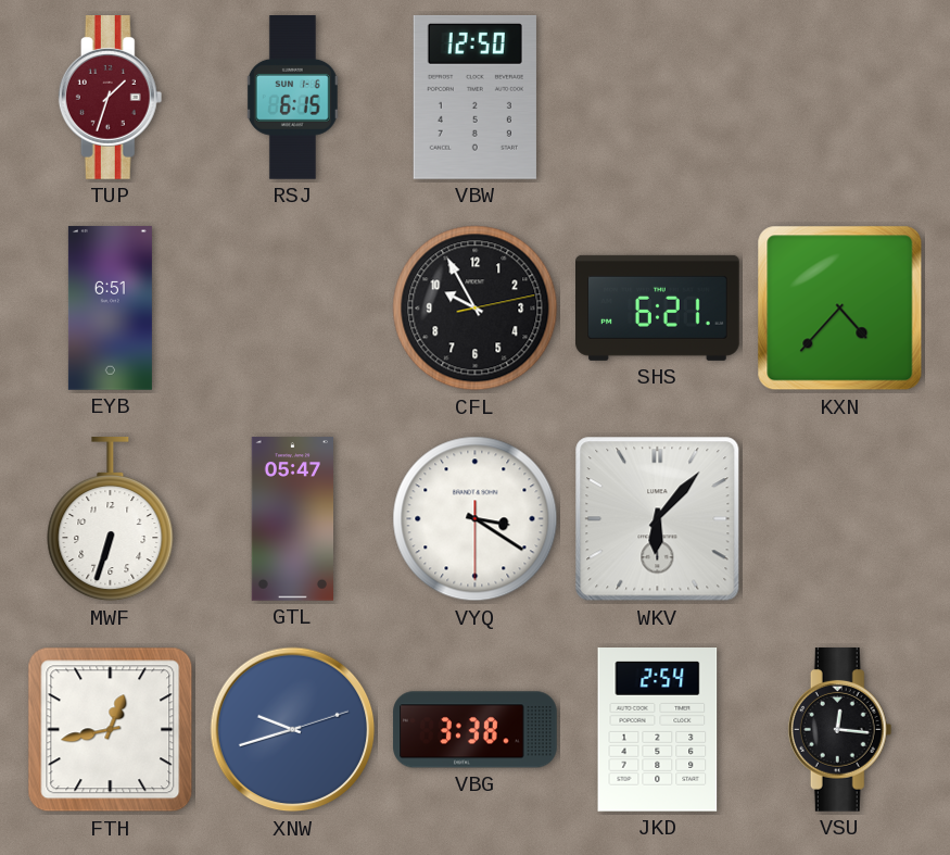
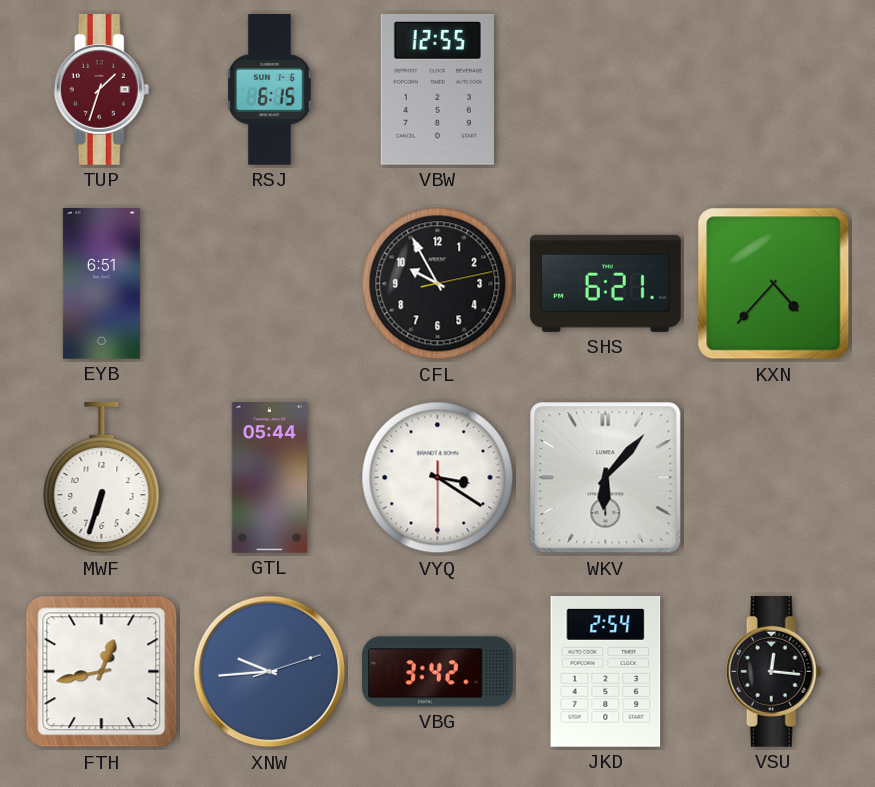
VBW: 12:50 -> 12:55 (437, 89)
GTL: 05:47 -> 05:44 (269, 478)
XNW: 9:42 -> 9:44 (270, 672)
VBG: 3:38 -> 3:42 (438, 672)
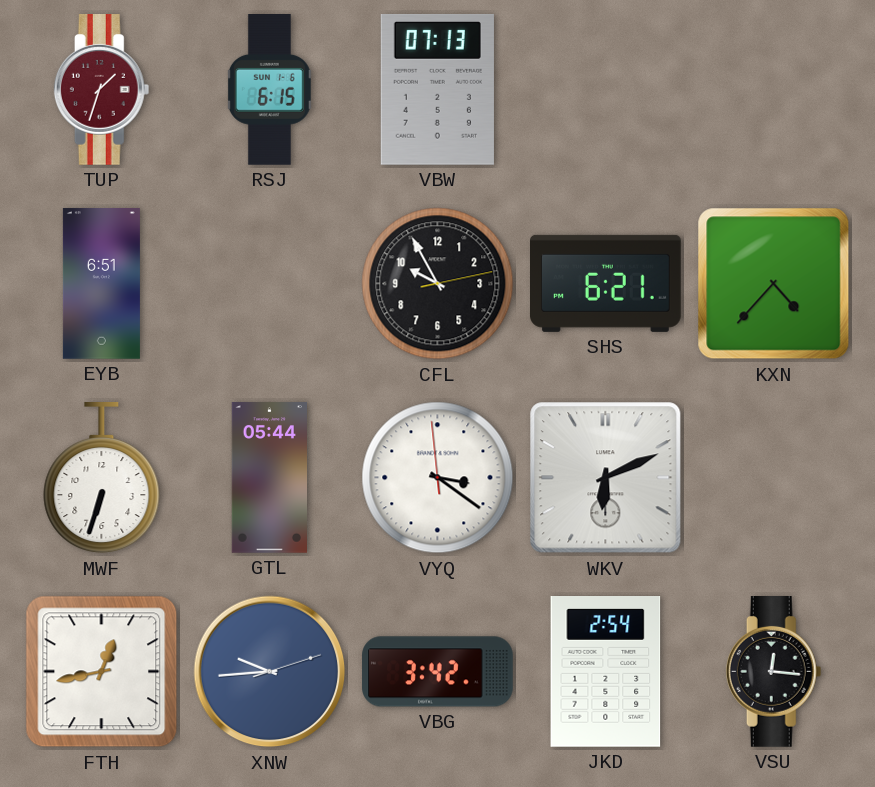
VBW: 12:55 -> 07:13 (437, 89)
VYQ: 3:20:30 -> 3:20:59 (438, 478)
WKV: 6:07 -> 6:11 (606, 478)
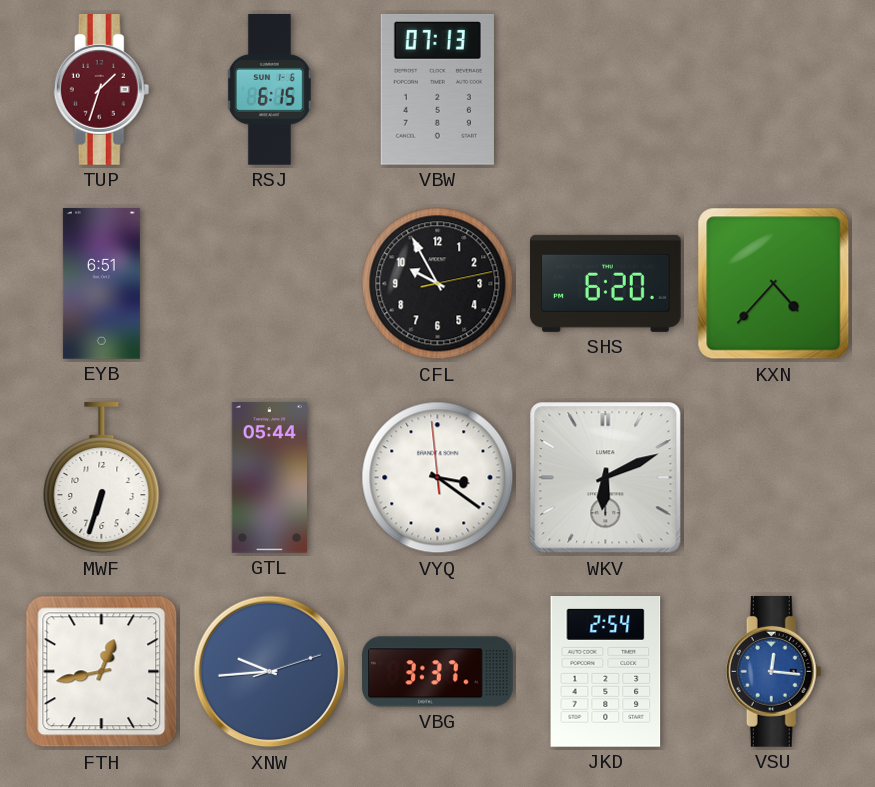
SHS: 6:21 -> 6:20 (606, 283)
VBG: 3:42 -> 3:37 (438, 672)
VSU dial: black -> blue (774, 672)
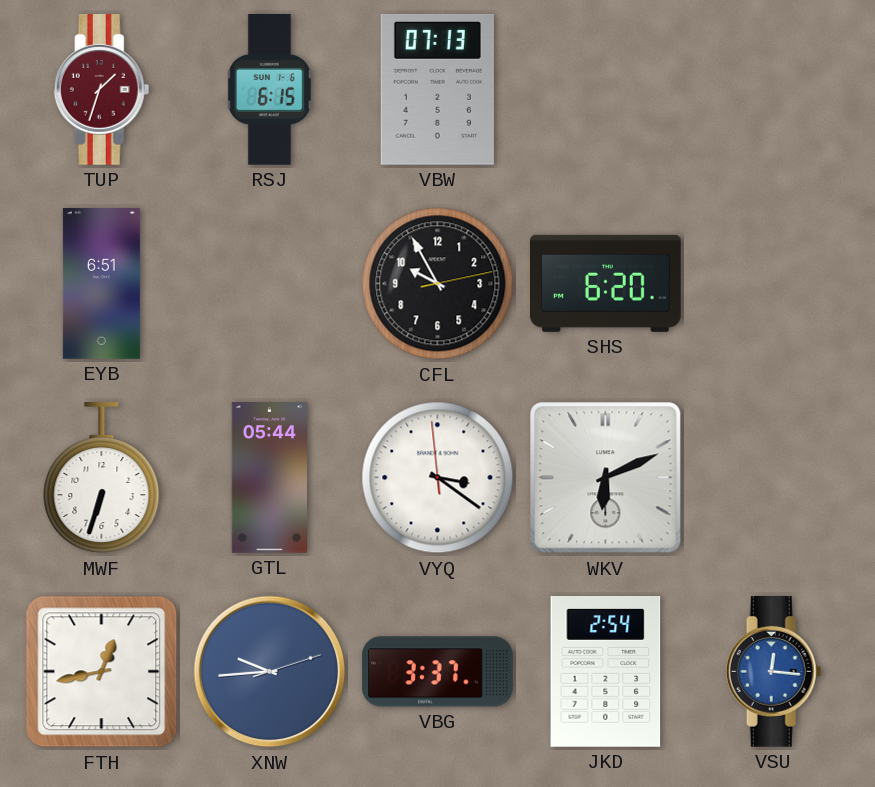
KXN: 4:37 -> none (774, 284)
